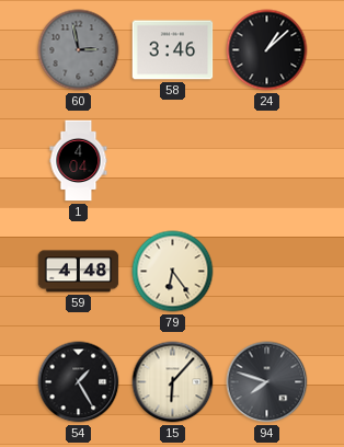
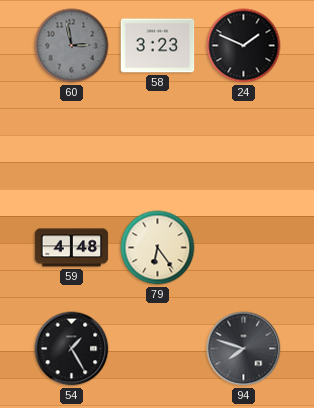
58: 3:46 -> 3:23 (158, 46)
24: 1:08 -> 1:49 (244, 46)
1: 4:04 -> none (79, 161)
15: 6:07 -> none (173, 382)
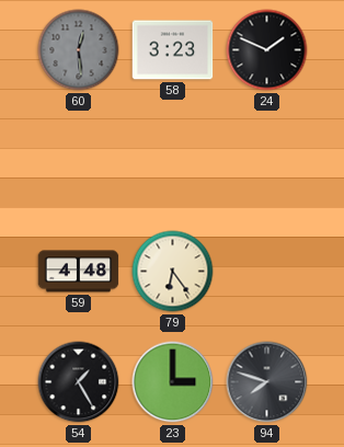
60: 2:58 -> 12:29 (79, 50)
23: none -> 3:00 (173, 382)
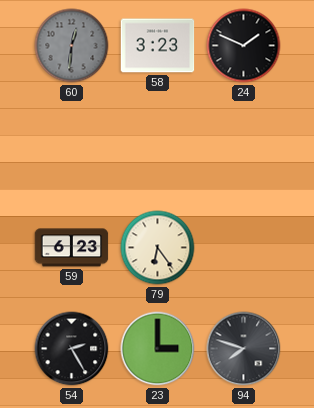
60: 12:29 -> 12:31 (72, 46)
59: 4:48 -> 6:23 (72, 248)
54: 1:25 -> 2:25 (72, 349)
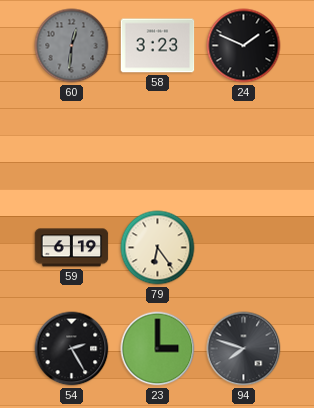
59: 6:23 -> 6:19 (72, 248)
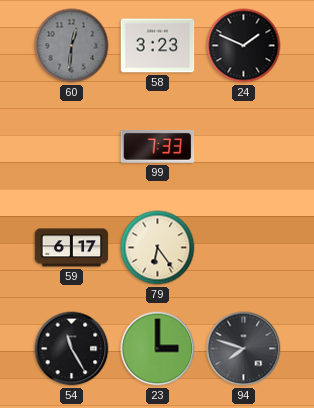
99: none -> 7:33 (158, 147)
59: 6:19 -> 6:17 (72, 248)
54: 2:25 -> 11:25 (72, 349)
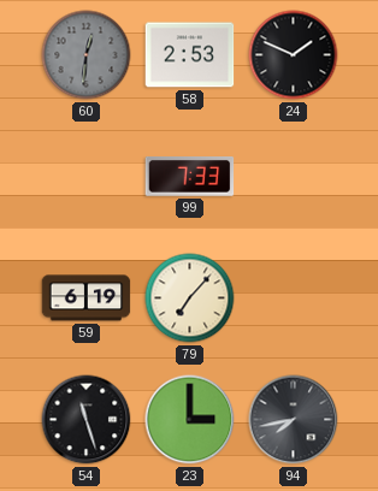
58: 3:23 -> 2:53 (190, 55)
59: 6:17 -> 6:19 (87, 298)
79: 6:24 -> 7:07 (190, 298)
54: 11:25 -> 11:27 (87, 420)
94: 7:48 -> 7:43 (294, 420)
